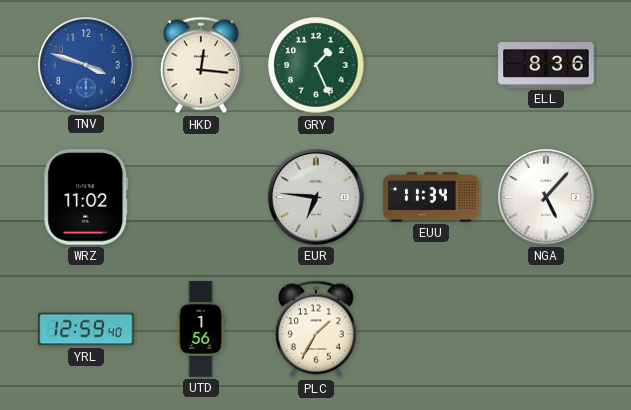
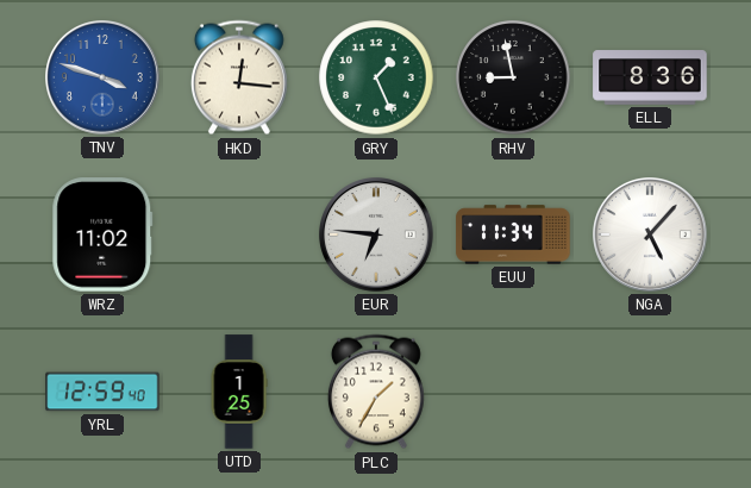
RHV: none -> 8:58 (513, 77)
UTD: 1:56 -> 1:25 (239, 392)
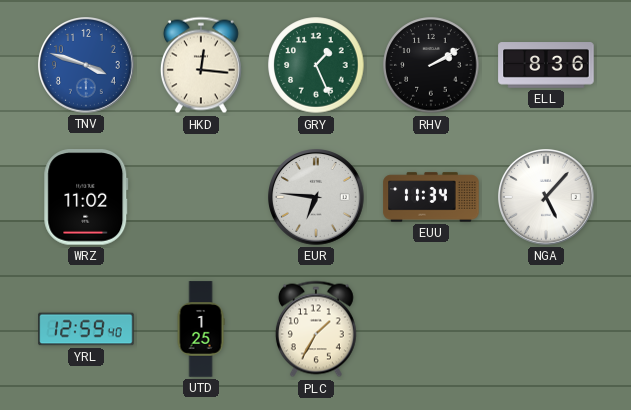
RHV: 8:58 -> 2:10 (431, 65)
